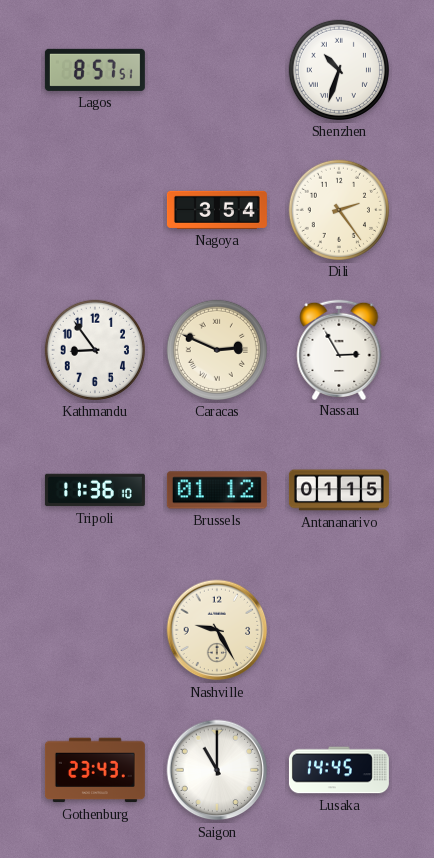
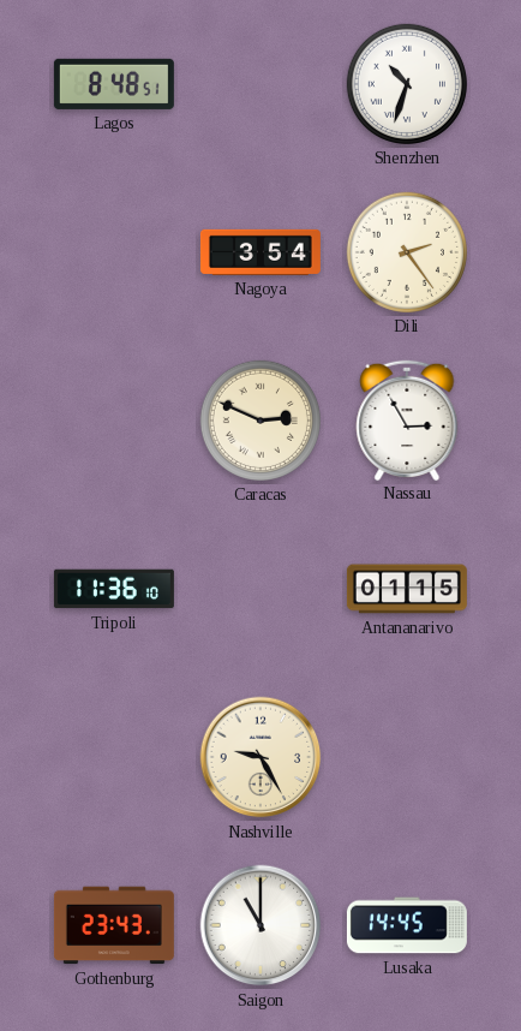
Lagos: 8:57 -> 8:48 (114, 84)
Kathmandu: 8:54 -> none (95, 350)
Brussels: 01:12 -> none (217, 490)
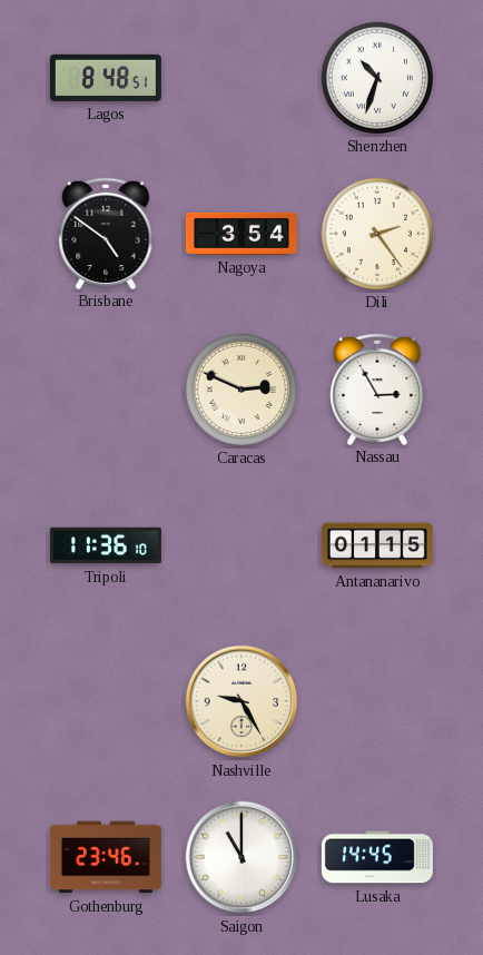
Brisbane: none -> 4:51 (106, 233)
Gothenburg: 23:43 -> 23:46 (106, 857)
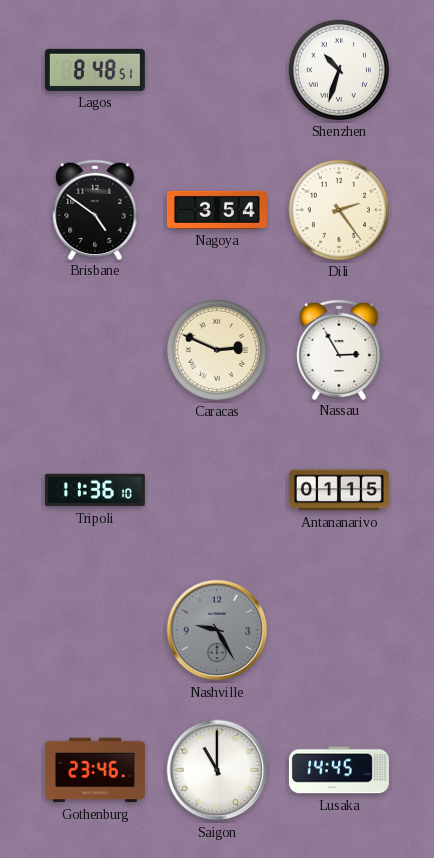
Nashville dial: cream -> grey (217, 630)
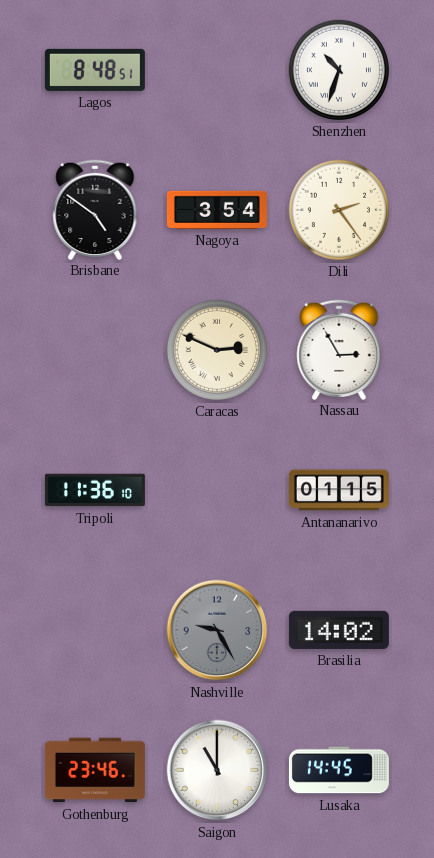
Brasilia: none -> 14:02 (339, 630)
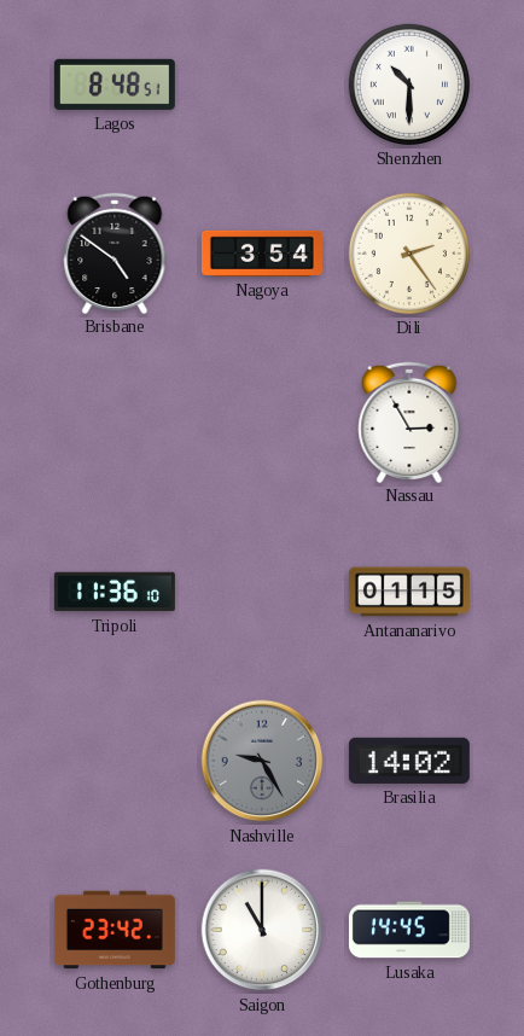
Shenzhen: 10:33 -> 10:30 (409, 85)
Caracas: 2:49 -> none (217, 350)
Gothenburg: 23:46 -> 23:42 (115, 930)
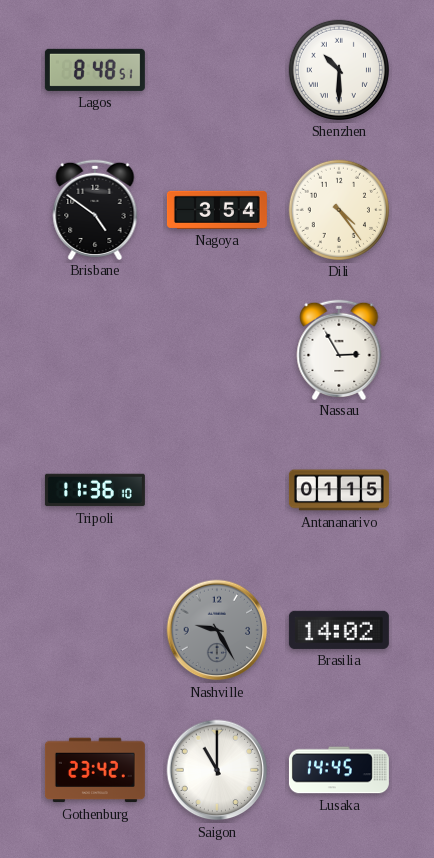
Dili: 2:24 -> 4:24 (339, 210)
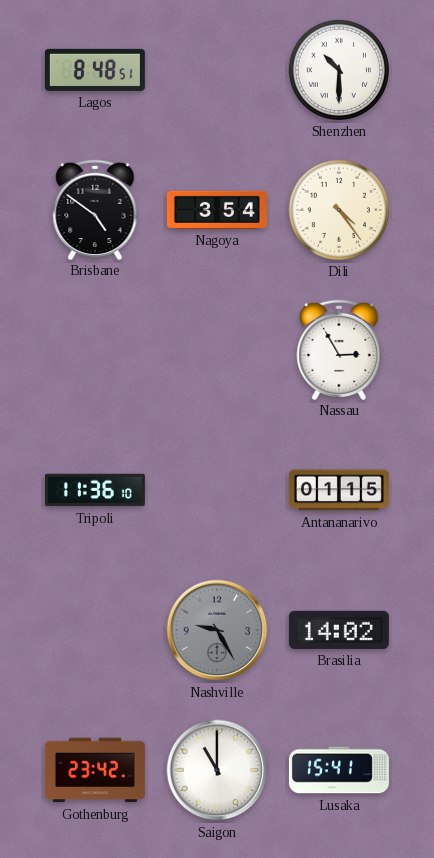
Lusaka: 14:45 -> 15:41 (339, 770)
